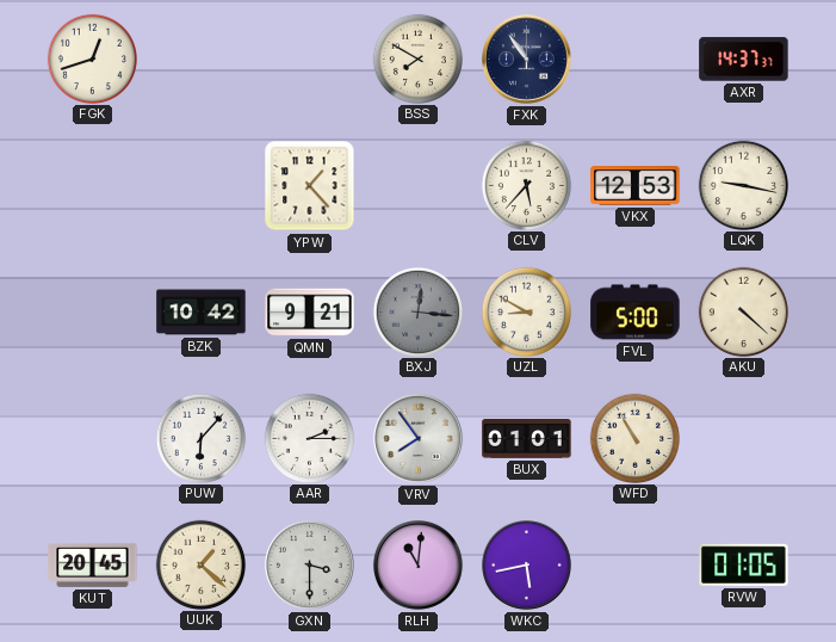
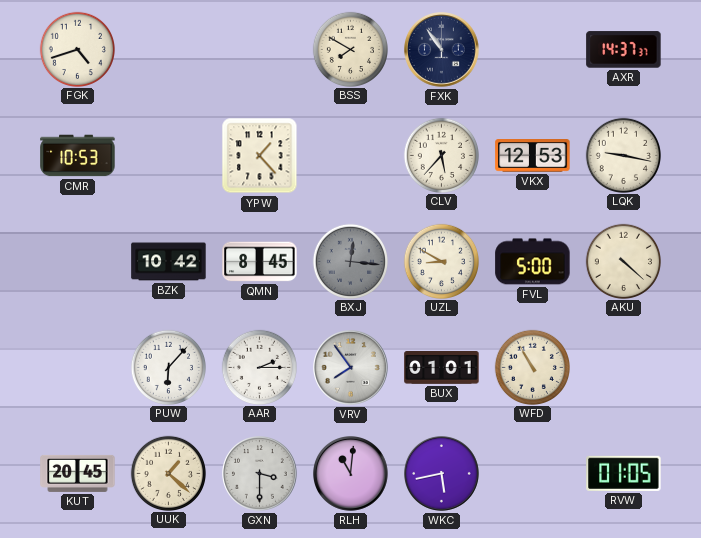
FGK: 12:42 -> 4:42 (77, 49)
CMR: none -> 10:53 (78, 156)
QMN: 9:21 -> 8:45 (260, 262)
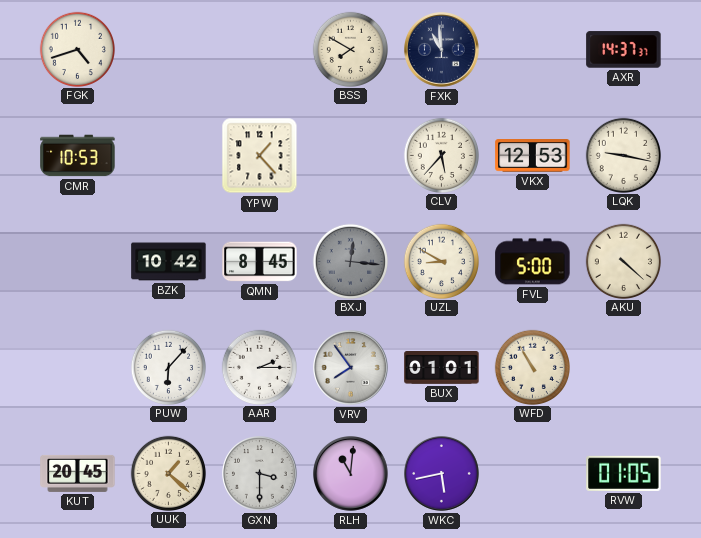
FXK: 10:54 -> 10:59 (442, 50)
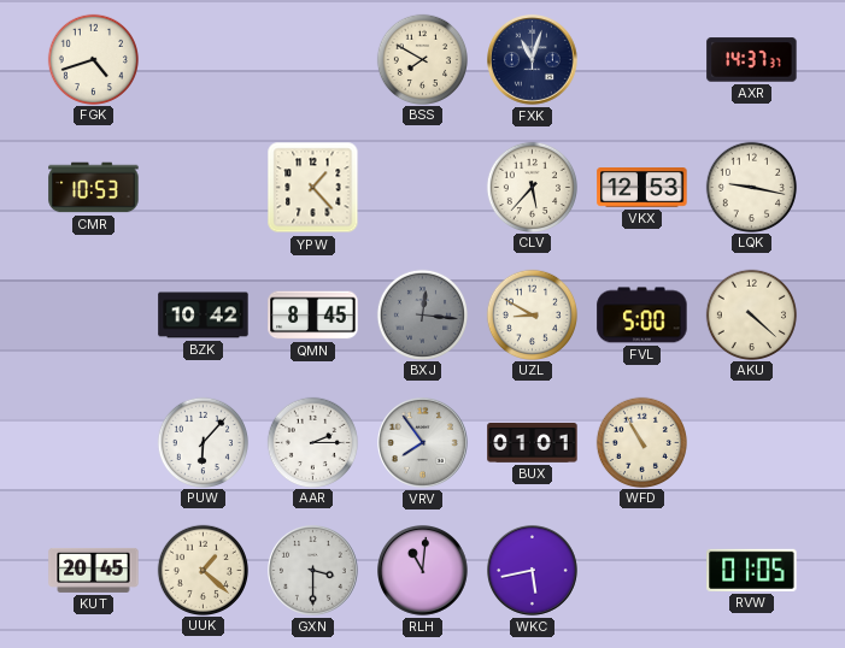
FXK: 10:59 -> 11:03 (533, 60)
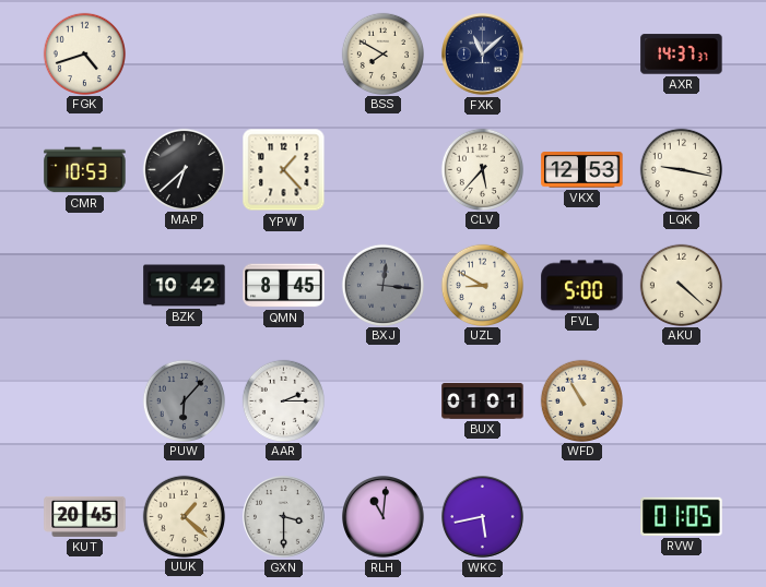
FXK: 11:03 -> 11:08 (483, 55)
MAP: none -> 6:38 (184, 169)
PUW dial: white -> grey (184, 400)
VRV: 7:54 -> none (423, 443)
